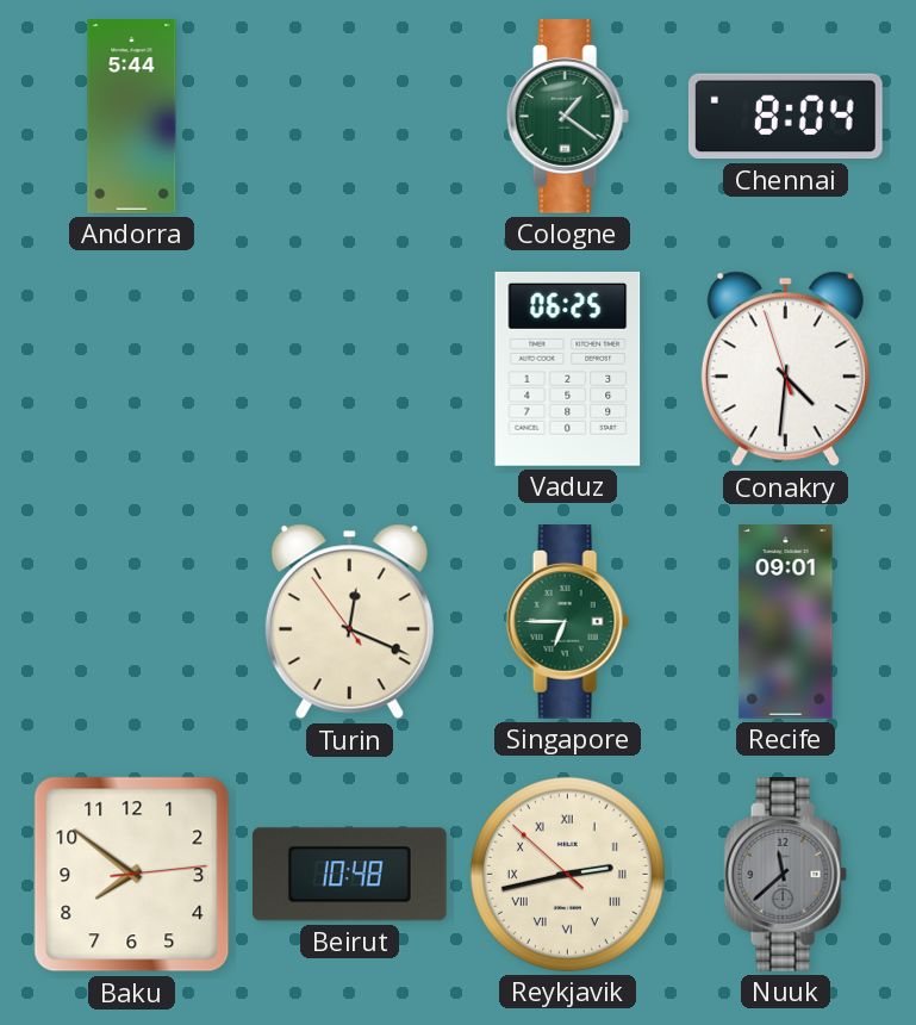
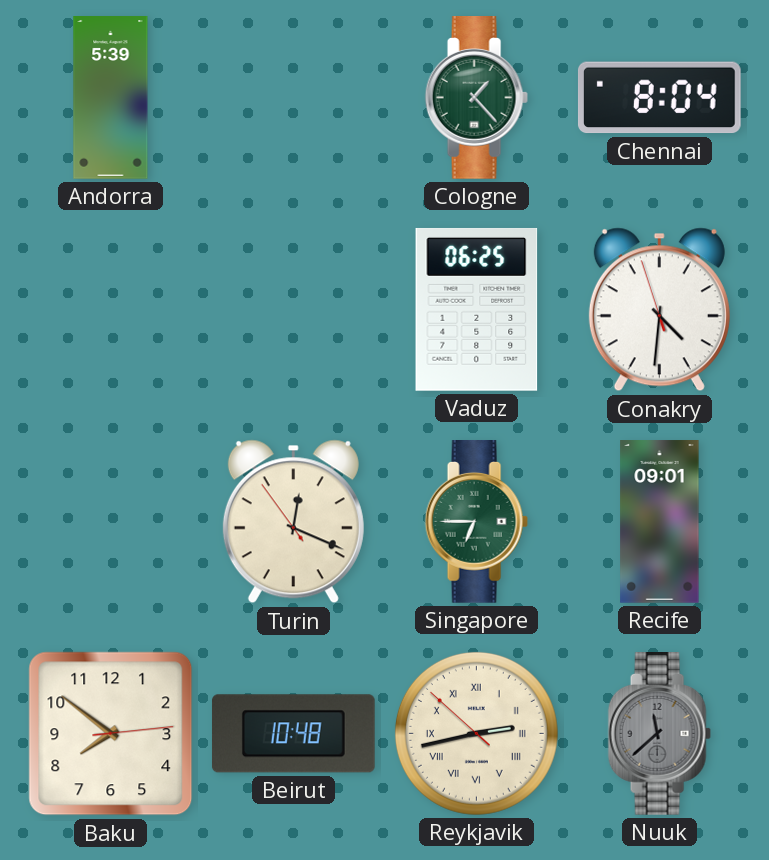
Andorra: 5:44 -> 5:39 (111, 98)
Cologne: 1:21 -> 1:23 (476, 98)
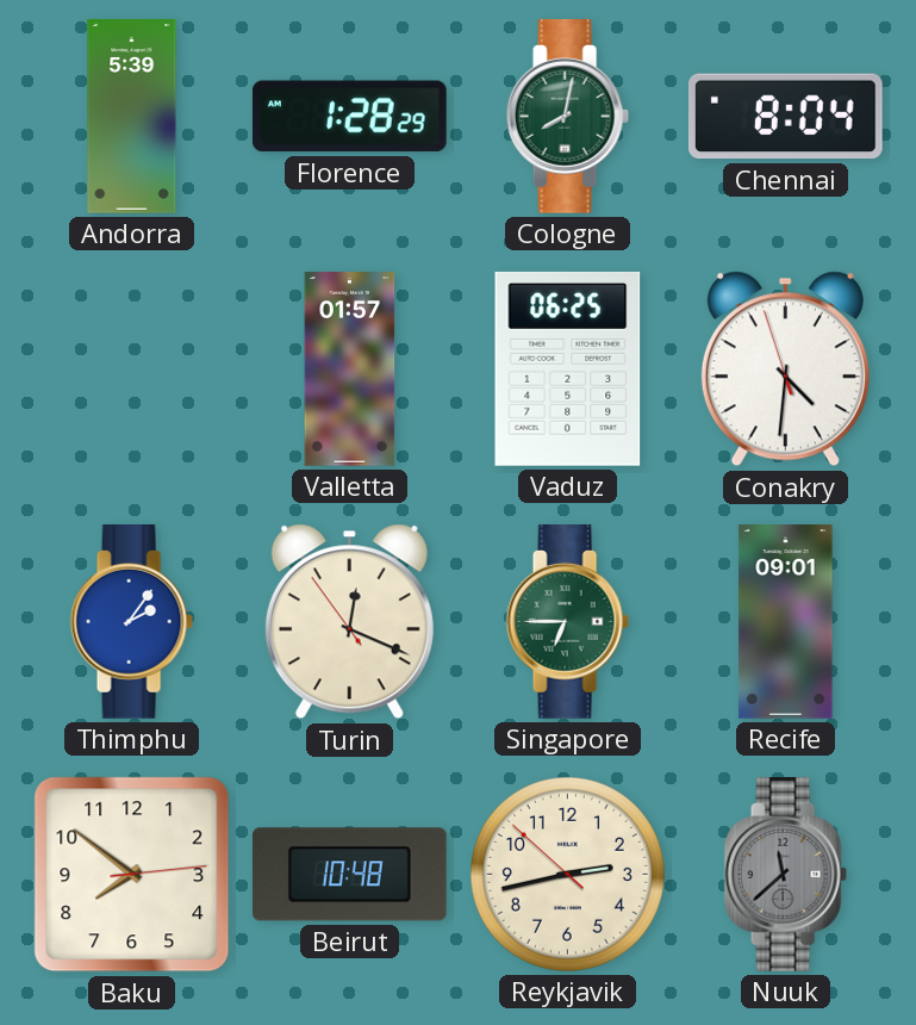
Florence: none -> 1:28 (349, 117)
Cologne: 1:23 -> 8:02 (567, 117)
Valletta: none -> 01:57 (350, 369)
Thimphu: none -> 2:06 (131, 622)
Reykjavik numerals: Roman -> Arabic (567, 874)
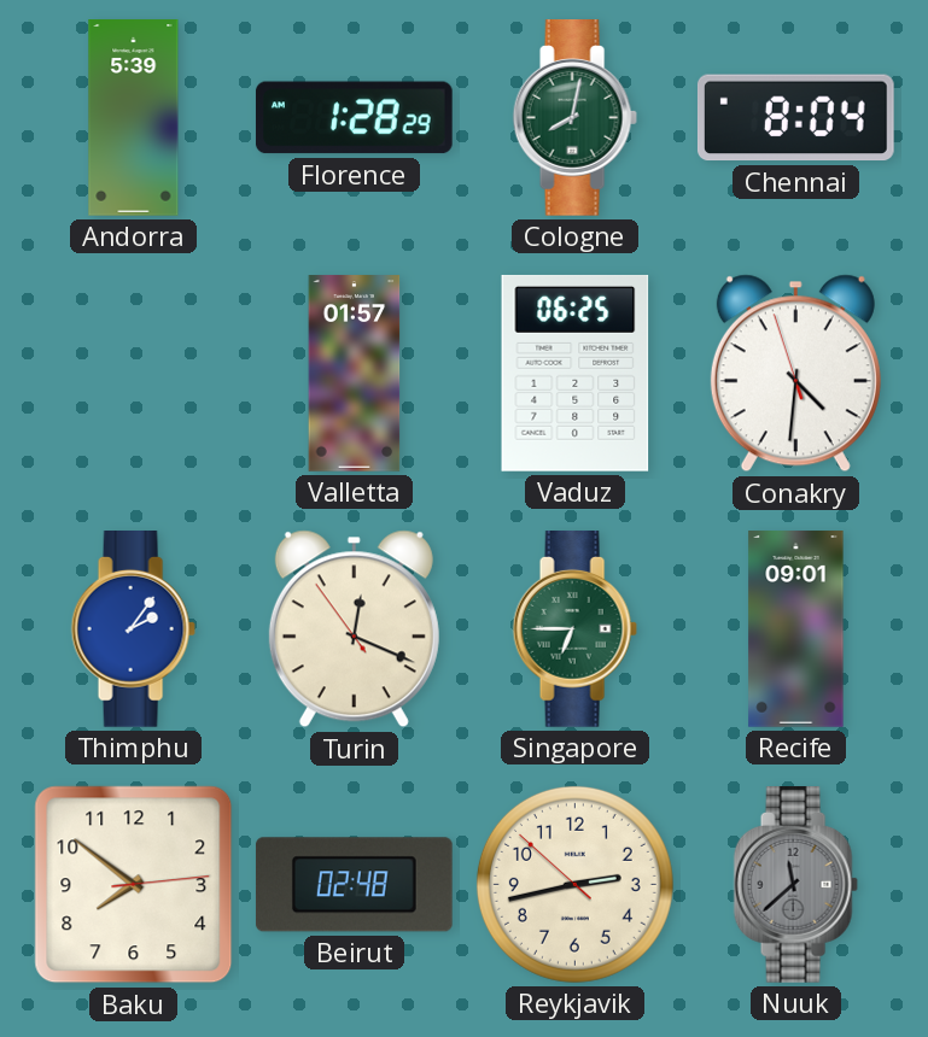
Beirut: 10:48 -> 02:48 (354, 885)
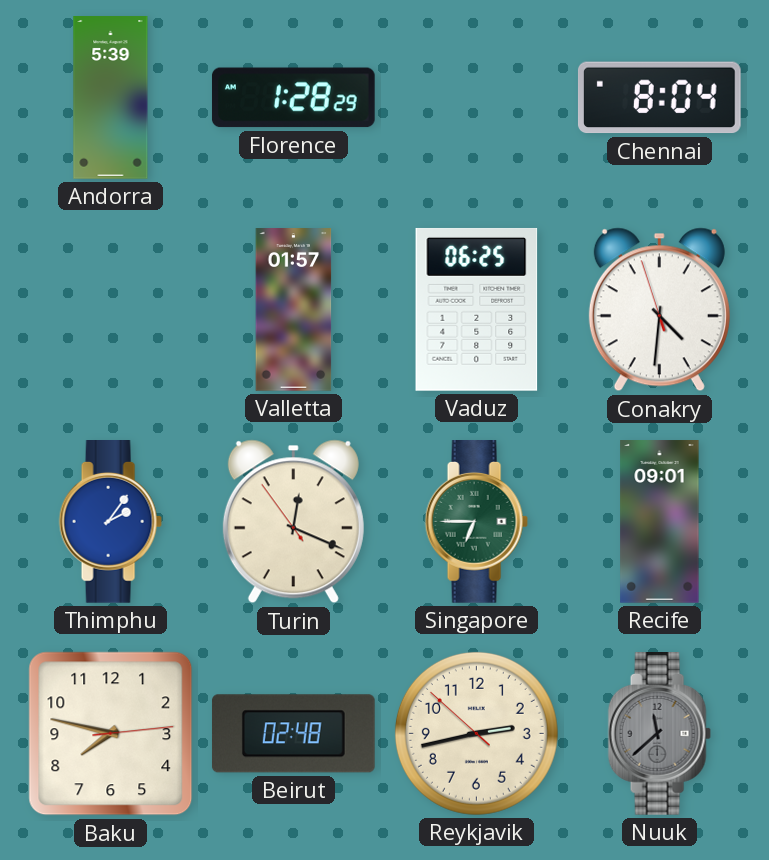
Cologne: 8:02 -> none (574, 118)
Baku: 7:51 -> 7:47 (111, 734)
